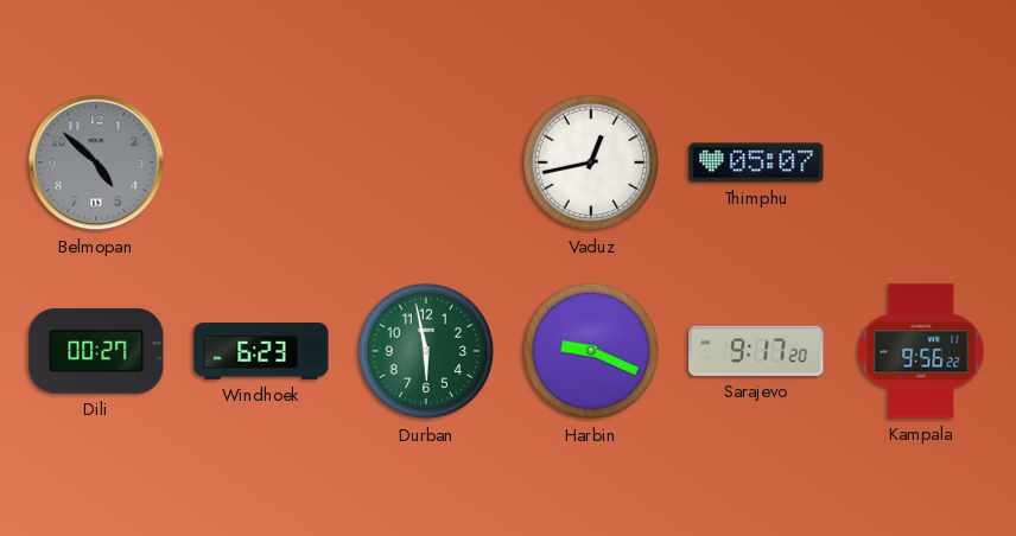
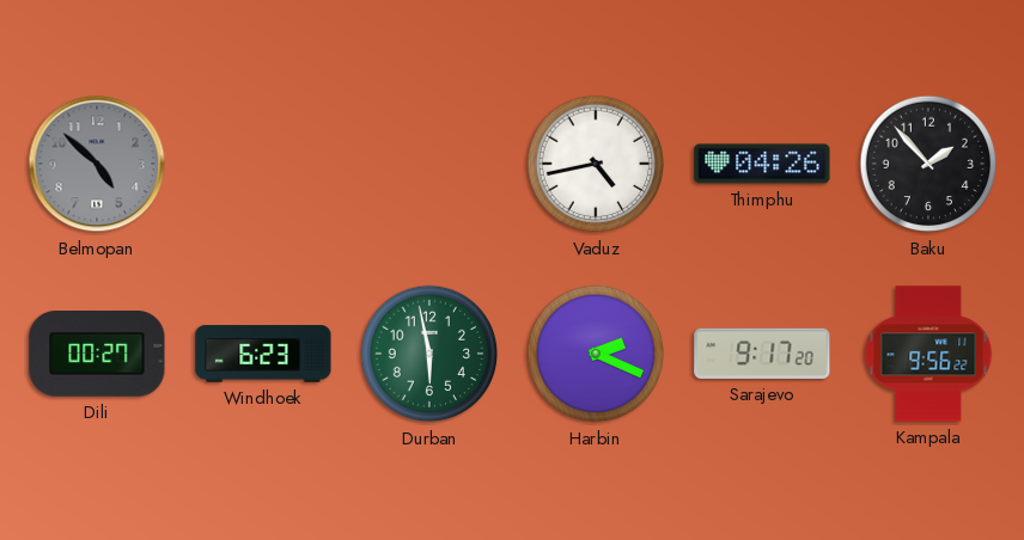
Vaduz: 12:43 -> 4:43 (596, 164)
Thimphu: 05:07 -> 04:26 (762, 164)
Baku: none -> 1:53 (928, 164)
Harbin: 9:19 -> 2:19 (596, 354)
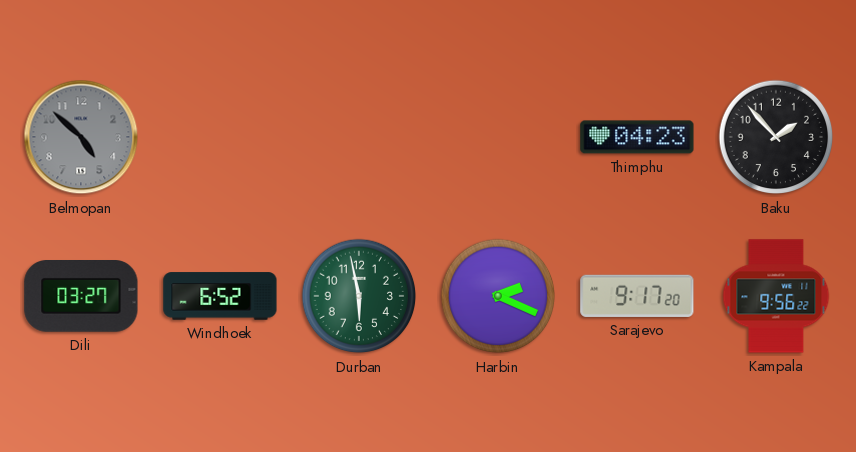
Vaduz: 4:43 -> none (596, 164)
Thimphu: 04:26 -> 04:23 (637, 137)
Dili: 00:27 -> 03:27 (81, 297)
Windhoek: 6:23 -> 6:52 (220, 296)
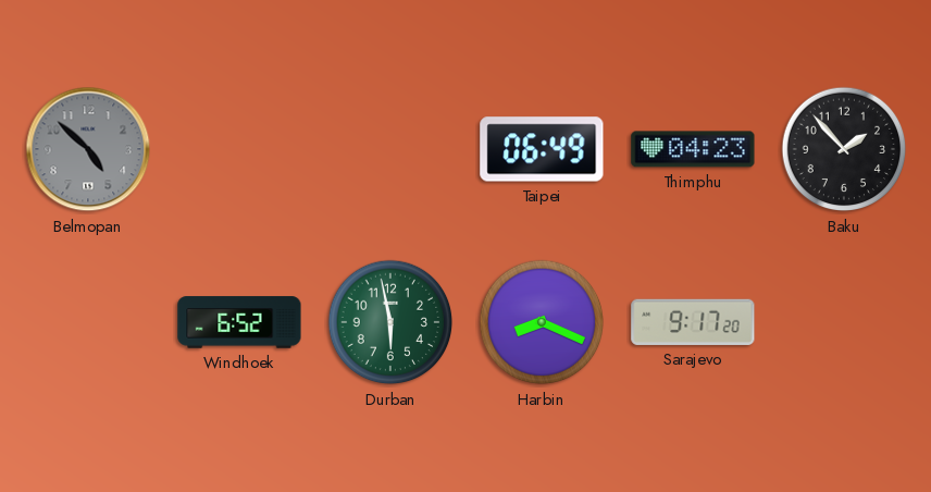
Taipei: none -> 06:49 (542, 149)
Dili: 03:27 -> none (81, 297)
Harbin: 2:19 -> 8:19 (542, 322)
Kampala: 9:56 -> none (776, 296)
